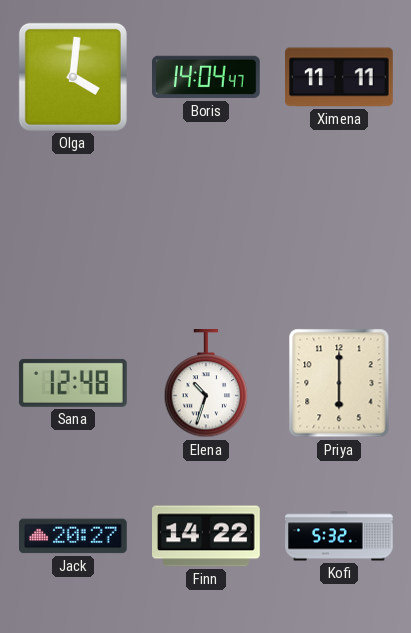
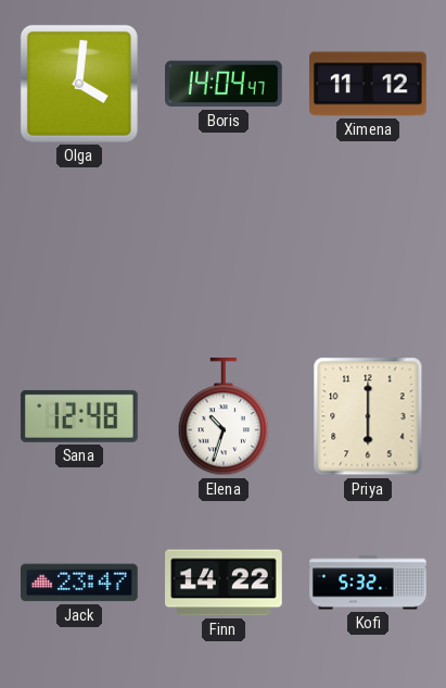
Ximena: 11:11 -> 11:12 (369, 84)
Jack: 20:27 -> 23:47 (80, 583)
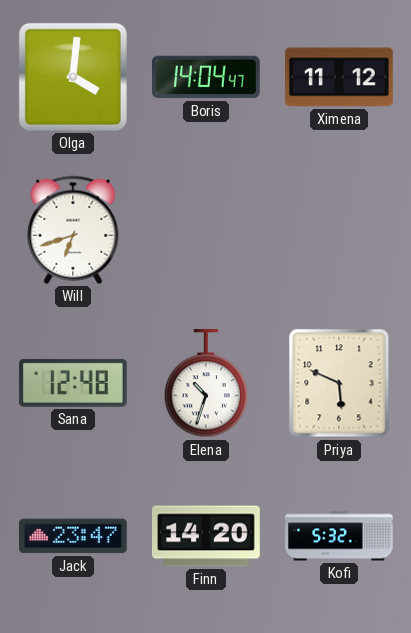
Will: none -> 6:42 (73, 230)
Priya: 6:00 -> 5:49 (339, 383)
Finn: 14:22 -> 14:20 (207, 536)
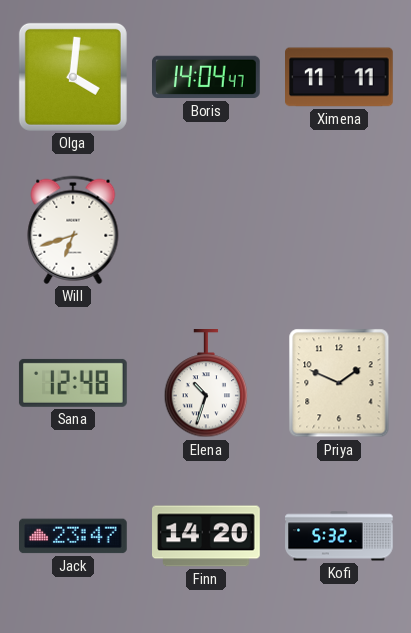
Ximena: 11:12 -> 11:11 (340, 77)
Priya: 5:49 -> 1:49 (339, 383)
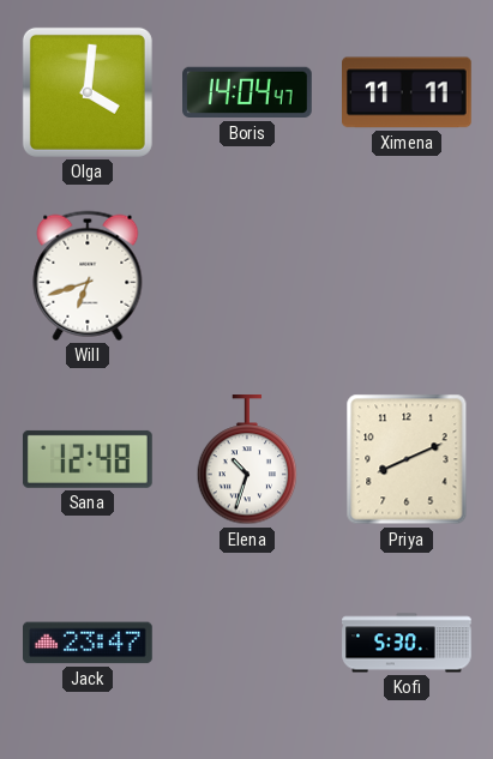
Priya: 1:49 -> 8:11 (407, 459)
Finn: 14:20 -> none (207, 536)
Kofi: 5:32 -> 5:30 (407, 643)
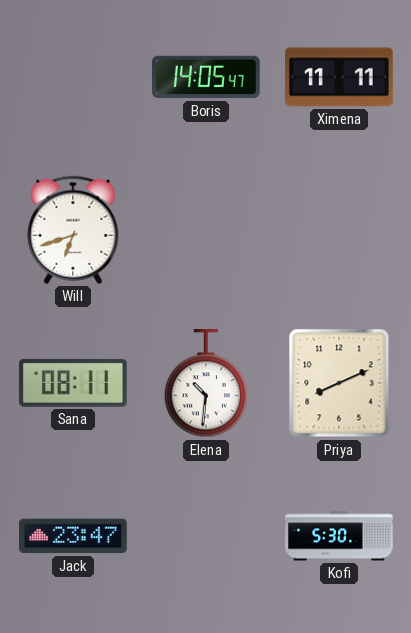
Olga: 4:01 -> none (88, 92)
Boris: 14:04 -> 14:05 (207, 77)
Sana: 12:48 -> 08:11 (73, 383)
Elena: 10:33 -> 10:31 (206, 384)
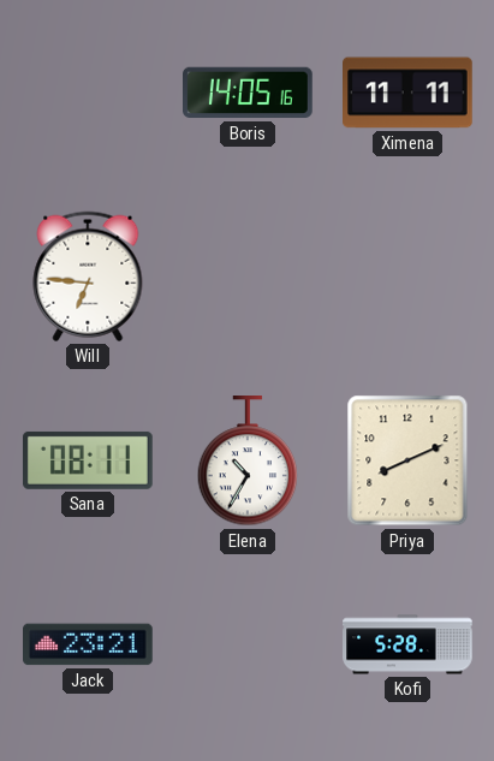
Boris: 14:05:47 -> 14:05:16 (249, 93)
Will: 6:42 -> 6:46 (88, 277)
Elena: 10:31 -> 10:35 (248, 462)
Jack: 23:47 -> 23:21 (89, 644)
Kofi: 5:30 -> 5:28 (407, 644)
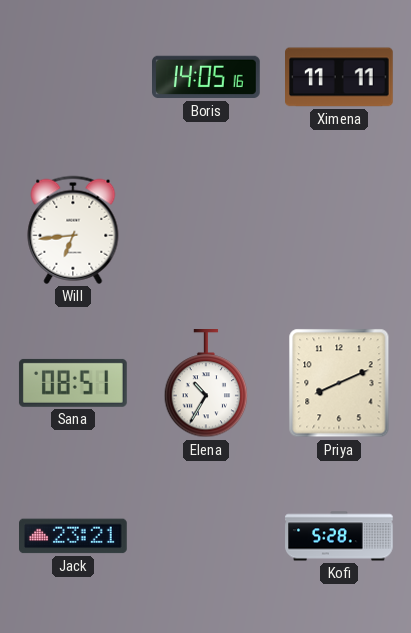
Will: 6:46 -> 6:44 (73, 230)
Sana: 08:11 -> 08:51 (73, 383)
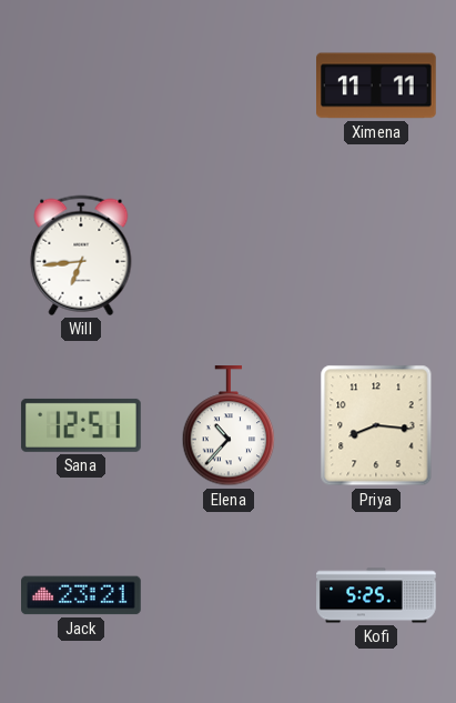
Boris: 14:05 -> none (207, 77)
Sana: 08:51 -> 12:51 (81, 425)
Elena: 10:35 -> 10:37 (229, 426)
Priya: 8:11 -> 8:16 (376, 425)
Kofi: 5:28 -> 5:25 (376, 595)
